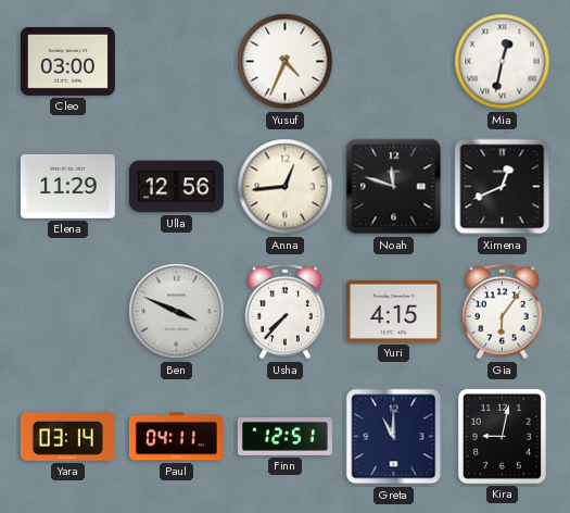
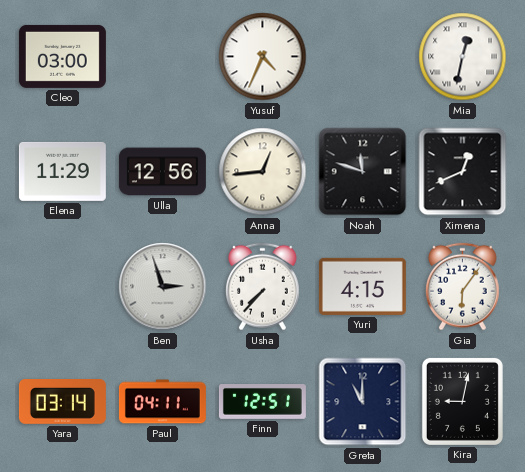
Ben: 3:49 -> 2:57 (163, 287)
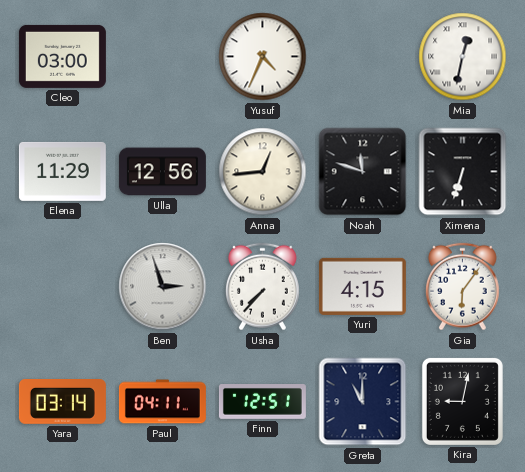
Ximena: 12:41 -> 6:33 (463, 172)
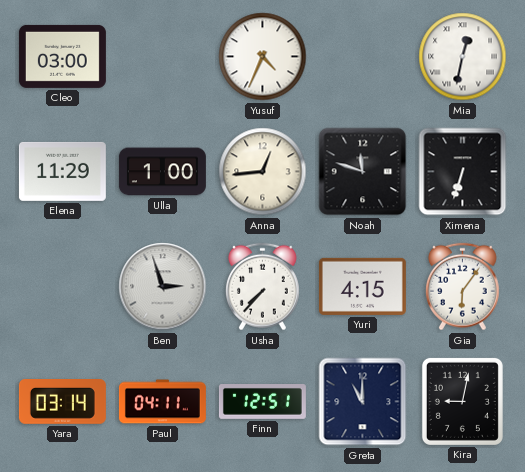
Ulla: 12:56 -> 1:00 (162, 172)
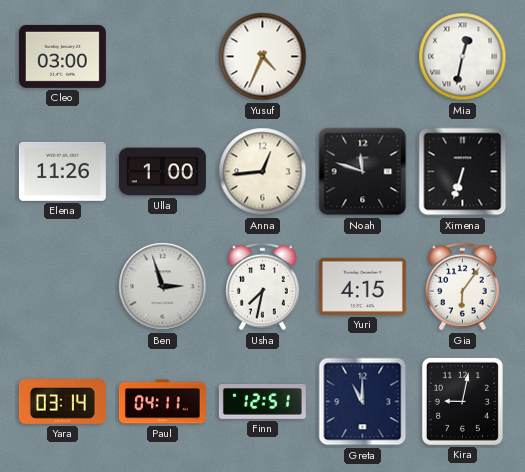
Elena: 11:29 -> 11:26 (62, 171)
Usha: 7:37 -> 7:32 (263, 287)
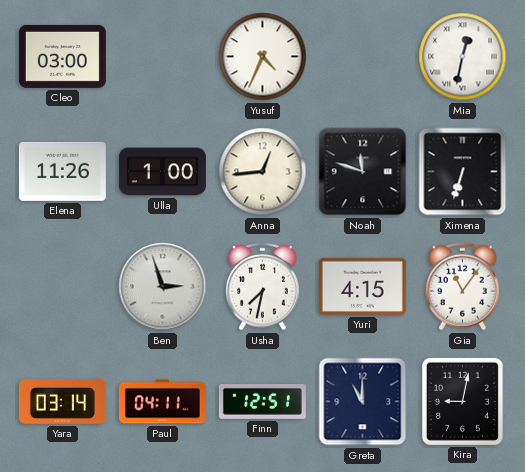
Gia: 6:06 -> 11:06 (463, 287)
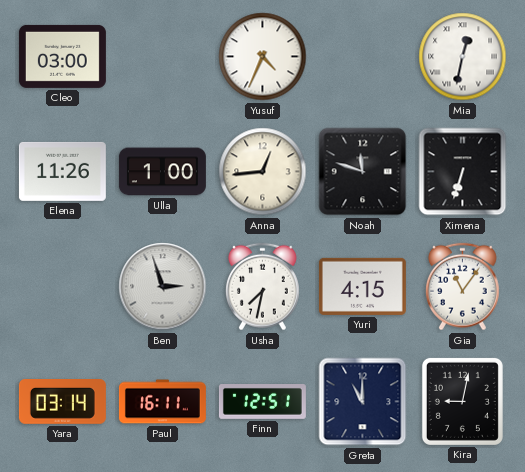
Paul: 04:11 -> 16:11 (162, 402)
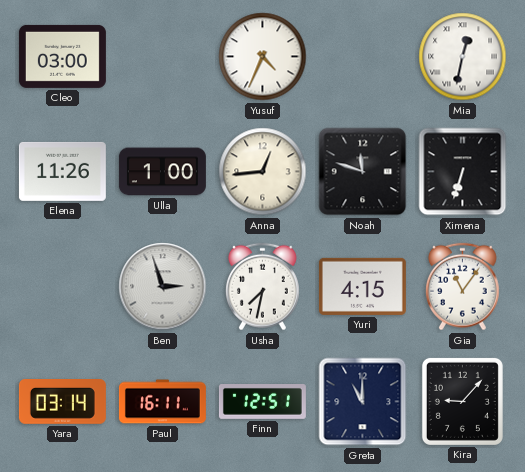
Kira: 9:02 -> 9:07 (462, 401)
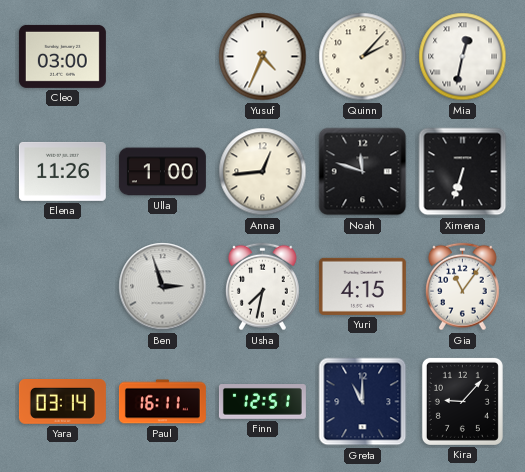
Quinn: none -> 2:07 (363, 57)
